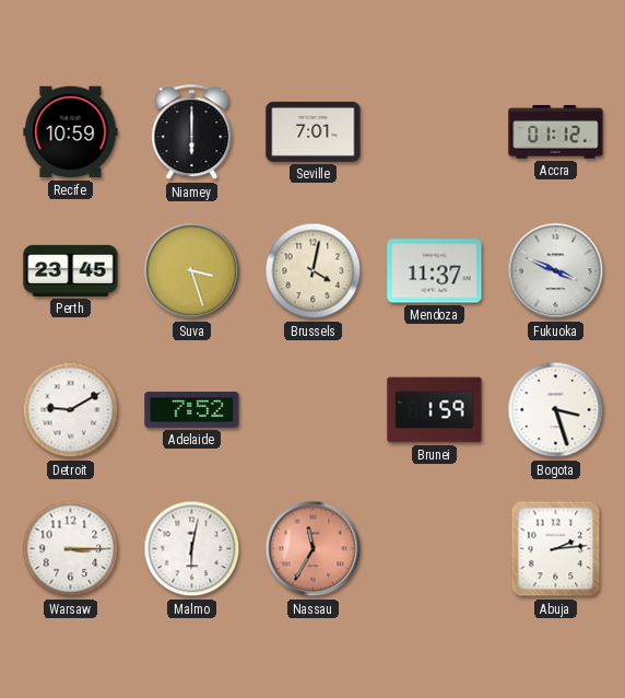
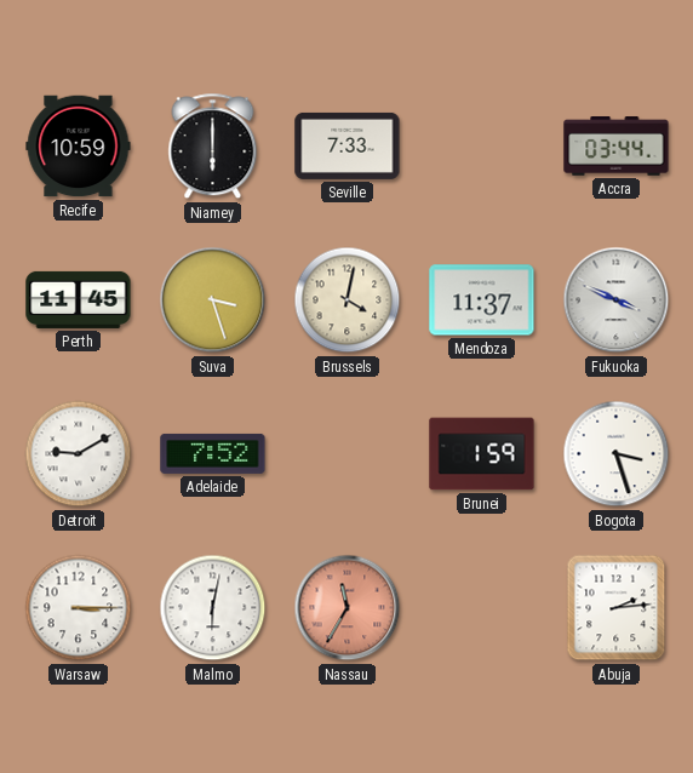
Seville: 7:01 -> 7:33 (348, 145)
Accra: 01:12 -> 03:44 (617, 147)
Perth: 23:45 -> 11:45 (79, 299)
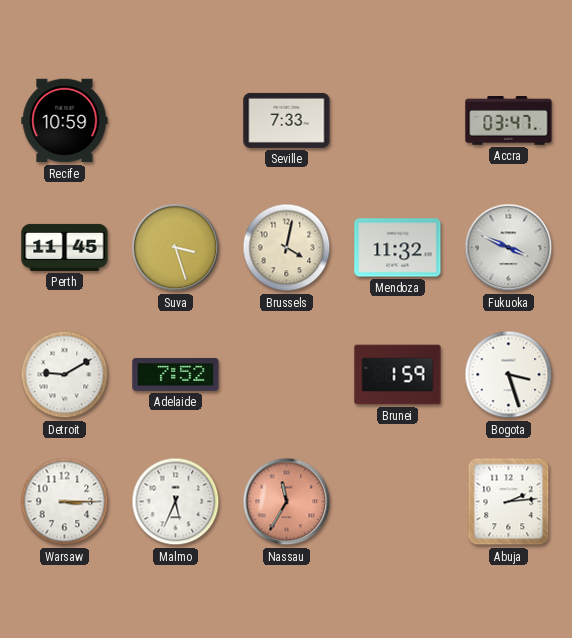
Niamey: 6:00 -> none (213, 147)
Accra: 03:44 -> 03:47 (509, 121)
Mendoza: 11:37 -> 11:32 (398, 248)
Malmo: 6:02 -> 5:34 (176, 502)
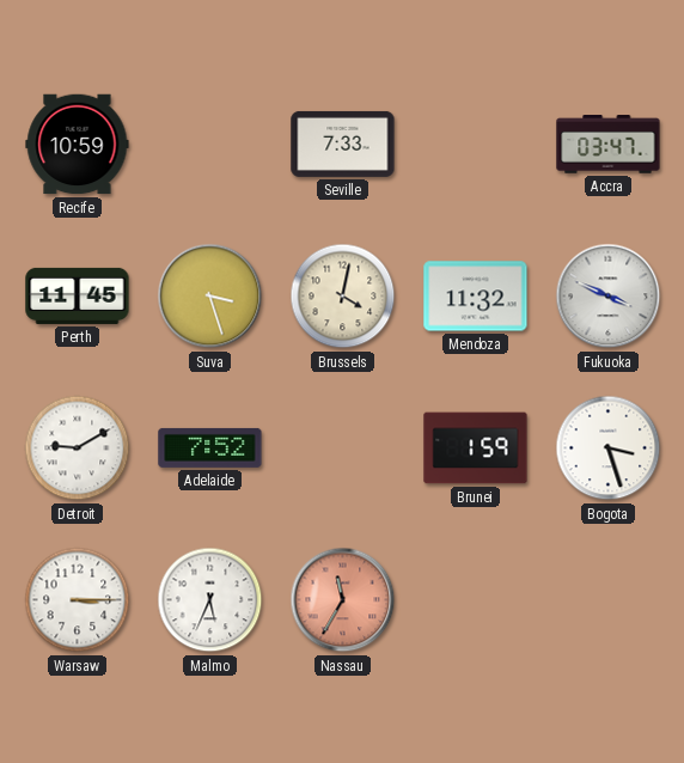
Abuja: 2:14 -> none (509, 502)
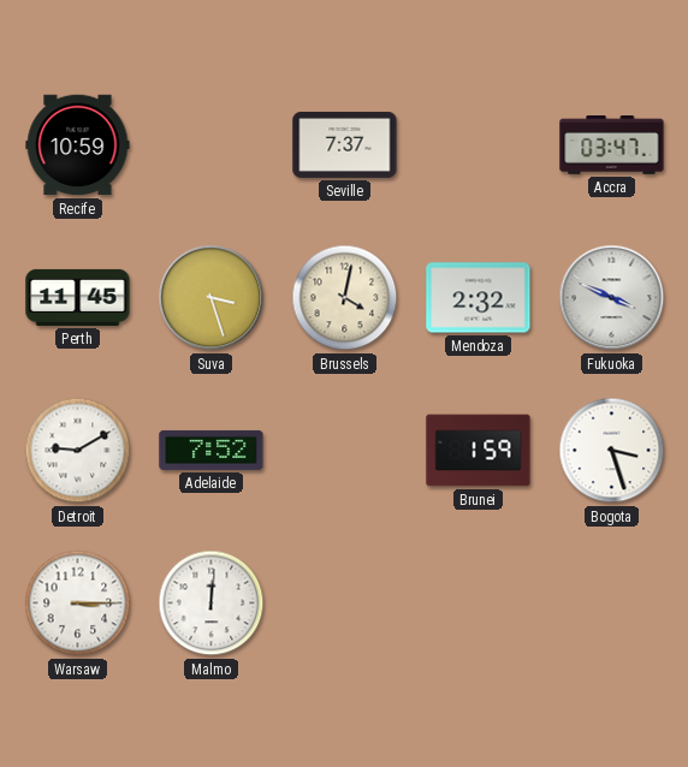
Seville: 7:33 -> 7:37 (345, 144)
Mendoza: 11:32 -> 2:32 (479, 298)
Malmo: 5:34 -> 12:01 (212, 604)
Nassau: 11:35 -> none (343, 600)
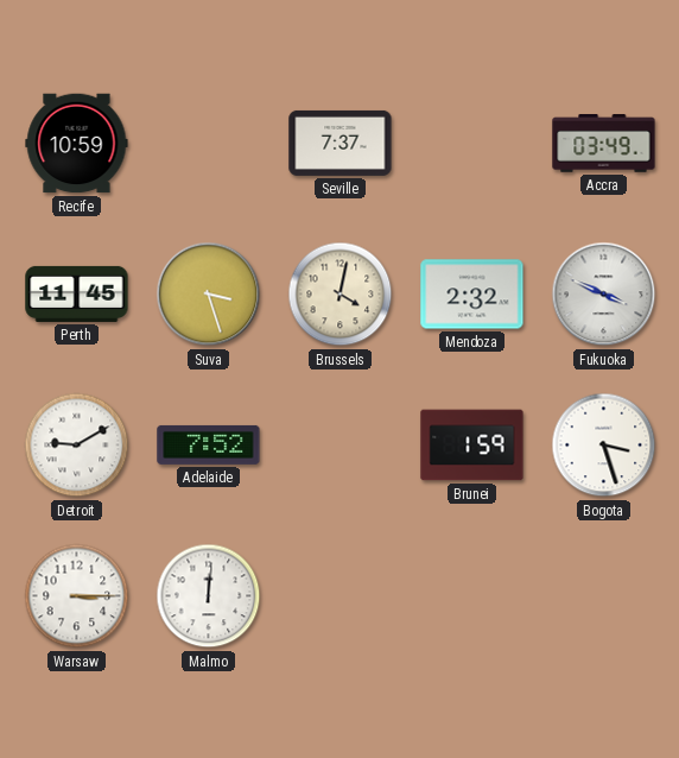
Accra: 03:47 -> 03:49 (604, 144)
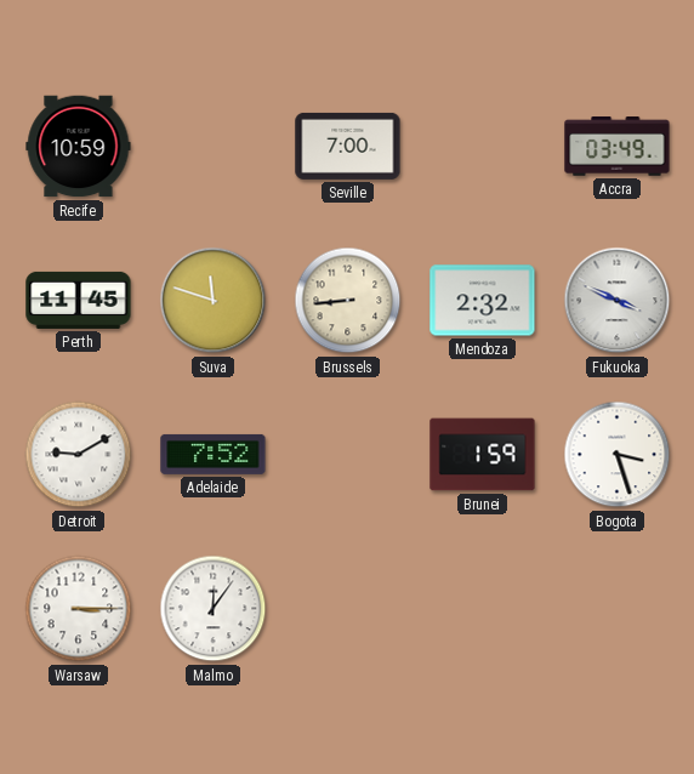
Seville: 7:37 -> 7:00 (348, 146)
Suva: 3:27 -> 11:48 (214, 301)
Brussels: 4:02 -> 8:44 (348, 301)
Malmo: 12:01 -> 12:06 (214, 609)
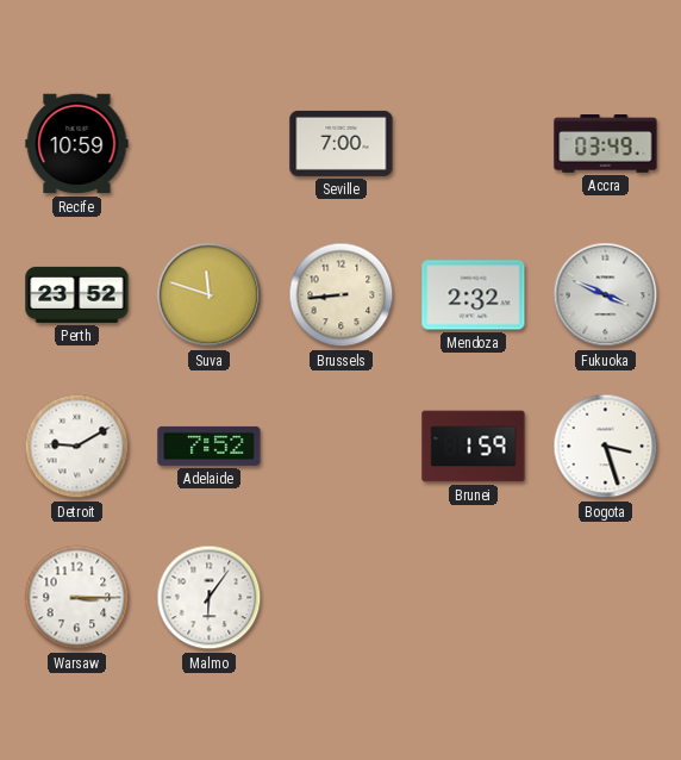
Perth: 11:45 -> 23:52 (77, 294)
Malmo: 12:06 -> 6:06 (210, 598)
